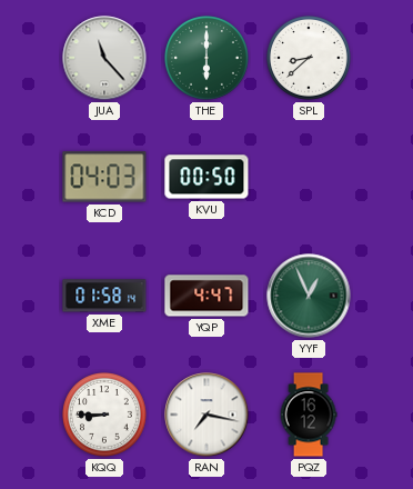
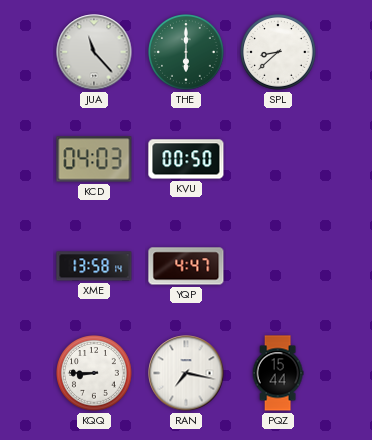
XME: 01:58 -> 13:58 (94, 266)
YYF: 12:56 -> none (309, 296)
PQZ: 16:12 -> 15:44 (278, 373)
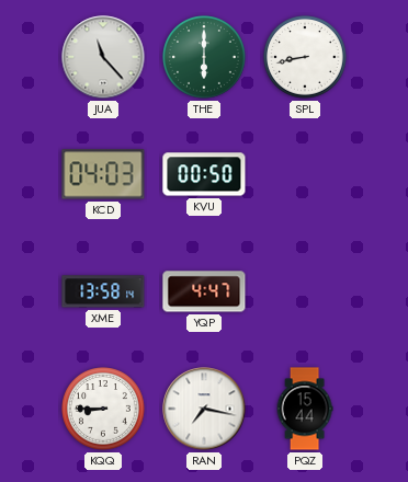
SPL: 8:38 -> 8:43 (305, 57)
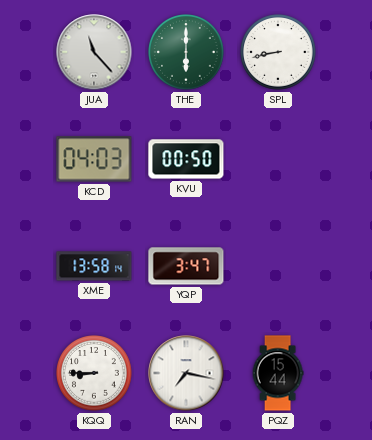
YQP: 4:47 -> 3:47 (186, 266)
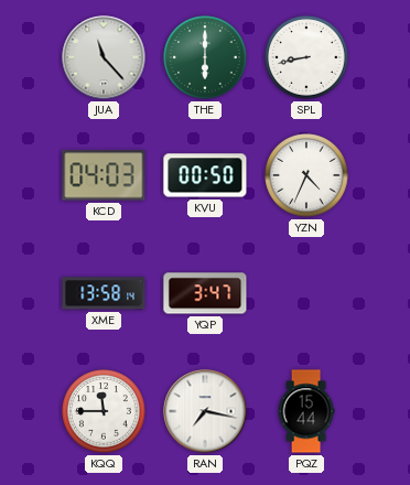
YZN: none -> 4:34 (306, 175)
KQQ: 8:45 -> 11:45 (104, 411)
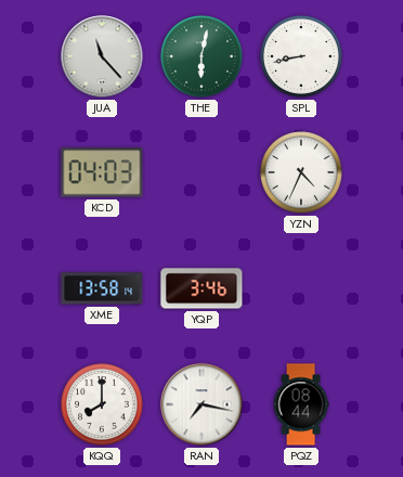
THE: 6:00 -> 6:02 (201, 56)
KVU: 00:50 -> none (205, 175)
YQP: 3:47 -> 3:46 (201, 288)
KQQ: 11:45 -> 8:00 (102, 404)
PQZ: 15:44 -> 08:44 (301, 404)
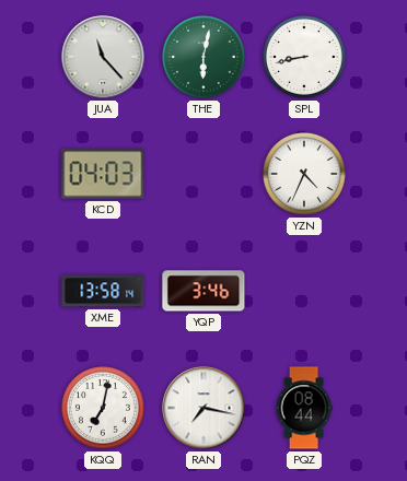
KQQ: 8:00 -> 7:02 (103, 408)
